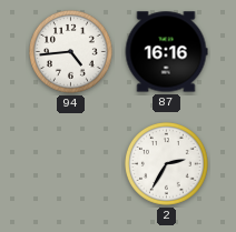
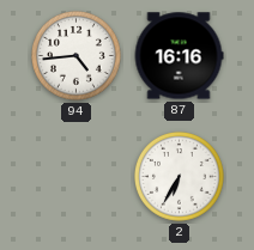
2: 2:35 -> 6:35 (180, 177)
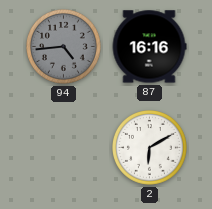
94 dial: white -> grey (64, 47)
2: 6:35 -> 6:10 (150, 148)
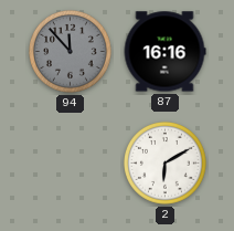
94: 4:44 -> 11:53 (71, 52)
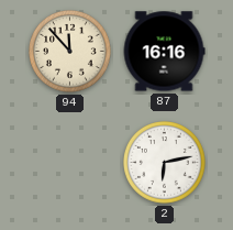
94 dial: grey -> cream (70, 52)
2: 6:10 -> 6:13 (165, 163)
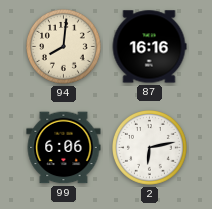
94: 11:53 -> 8:01 (64, 47)
99: none -> 6:06 (64, 148)
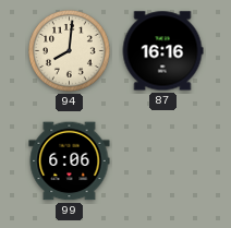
2: 6:13 -> none (150, 148)
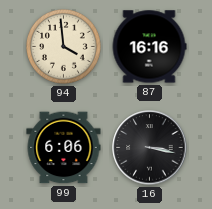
94: 8:01 -> 3:59 (64, 47)
16: none -> 3:17 (150, 148)
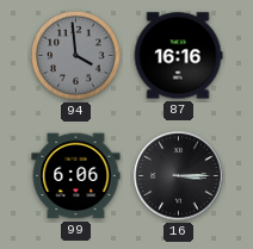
94 dial: cream -> grey (76, 56)
16: 3:17 -> 3:15 (179, 176)
